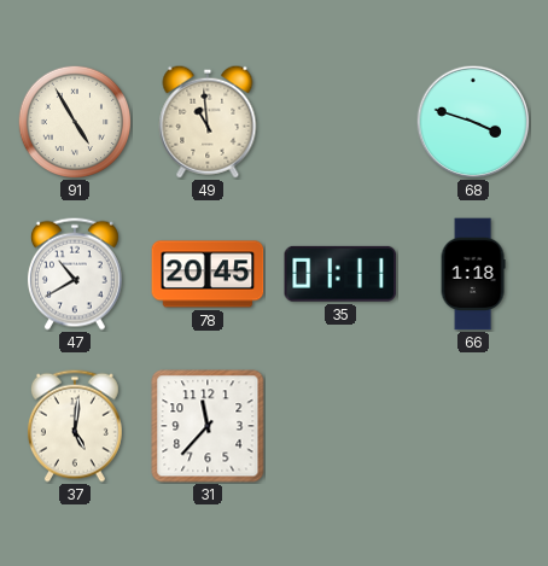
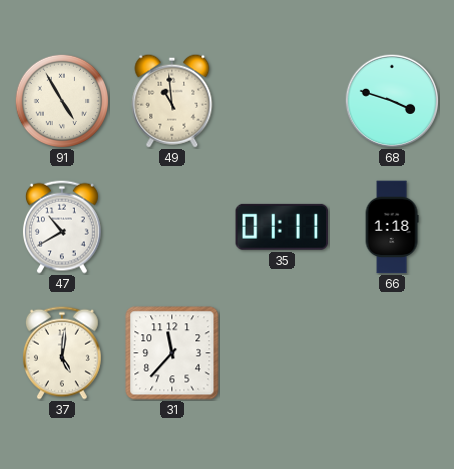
78: 20:45 -> none (208, 274)
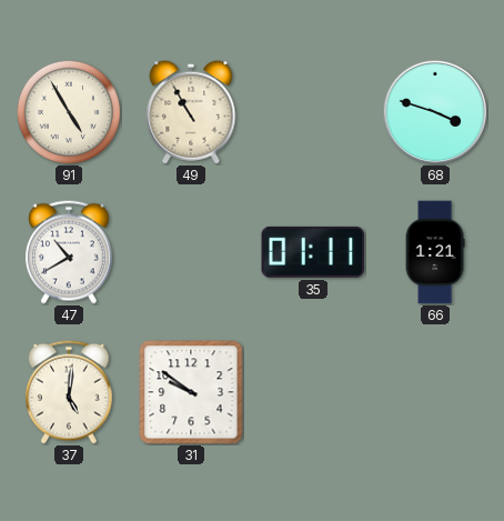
49: 10:59 -> 10:55 (191, 112)
66: 1:18 -> 1:21 (435, 252)
31: 11:37 -> 9:51 (191, 392)
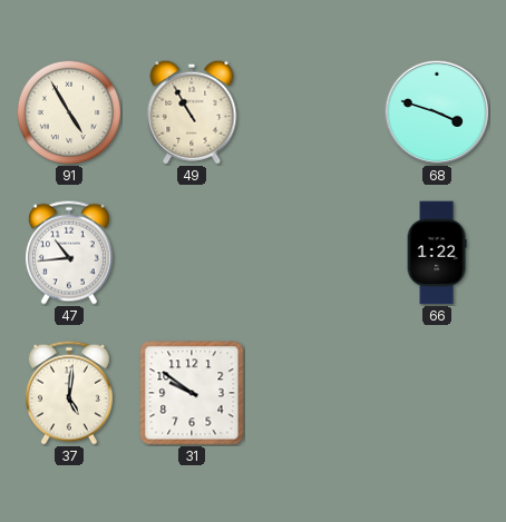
47: 10:40 -> 10:44 (69, 253)
35: 01:11 -> none (313, 252)
66: 1:21 -> 1:22 (437, 253)
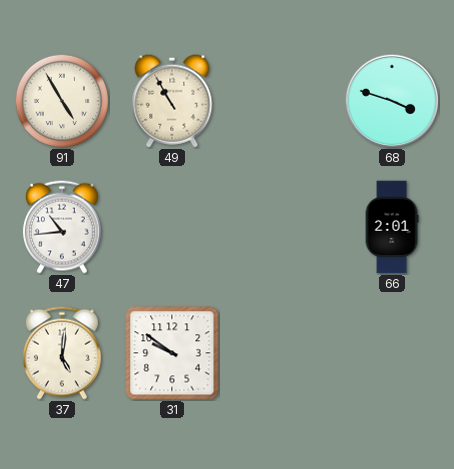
66: 1:22 -> 2:01 (392, 227)
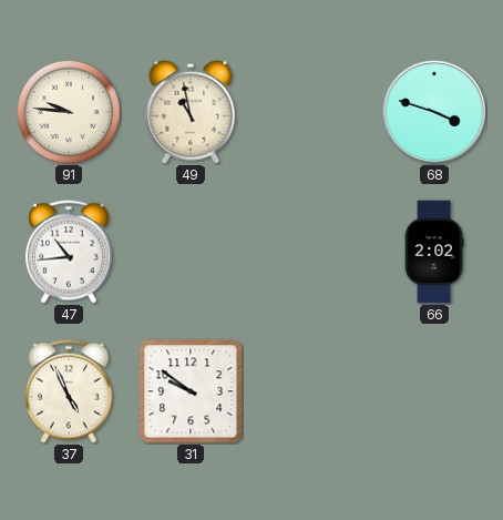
91: 4:55 -> 9:46 (68, 111)
49: 10:55 -> 10:58 (191, 112)
66: 2:01 -> 2:02 (434, 252)
37: 5:01 -> 4:56 (69, 391)
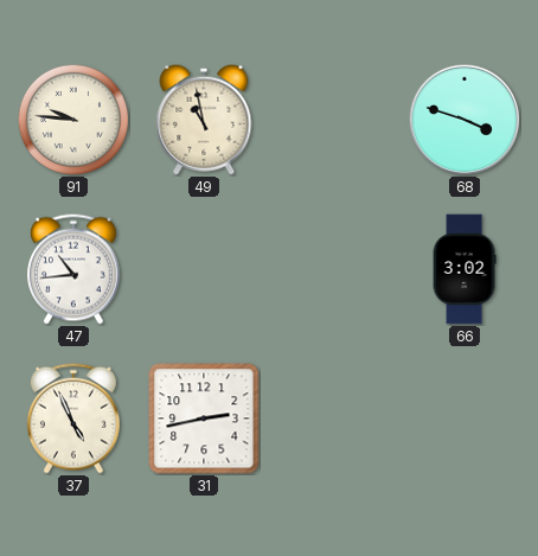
66: 2:02 -> 3:02 (465, 269)
31: 9:51 -> 2:43 (204, 418)
